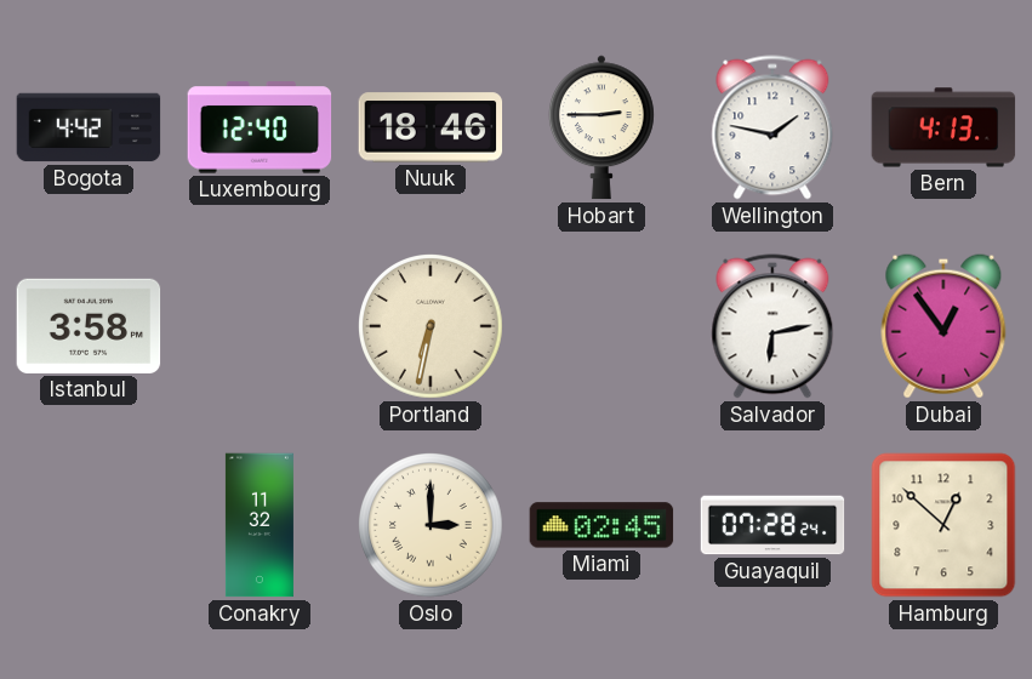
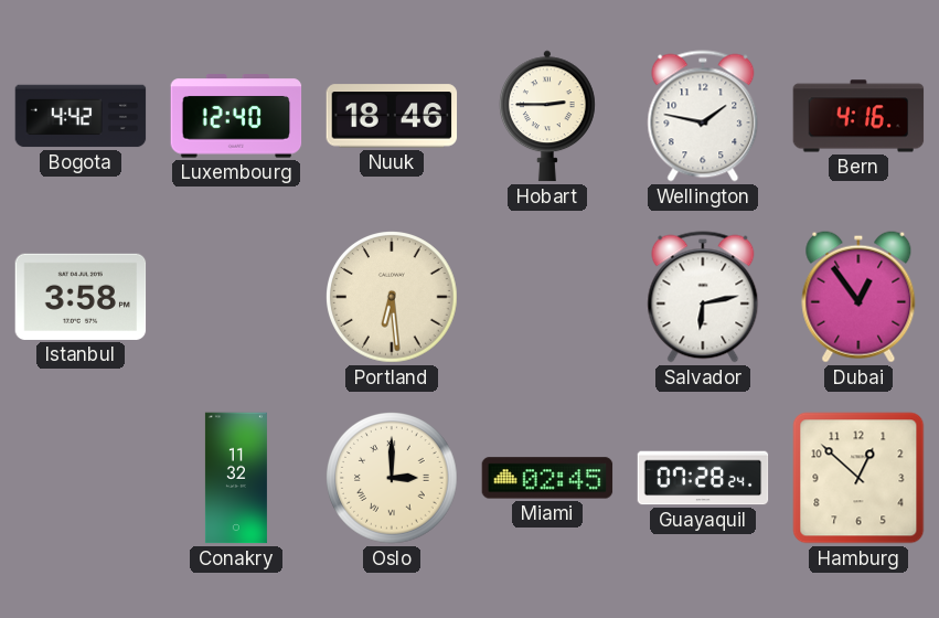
Bern: 4:13 -> 4:16 (858, 116)
Portland: 6:32 -> 6:29 (393, 298)
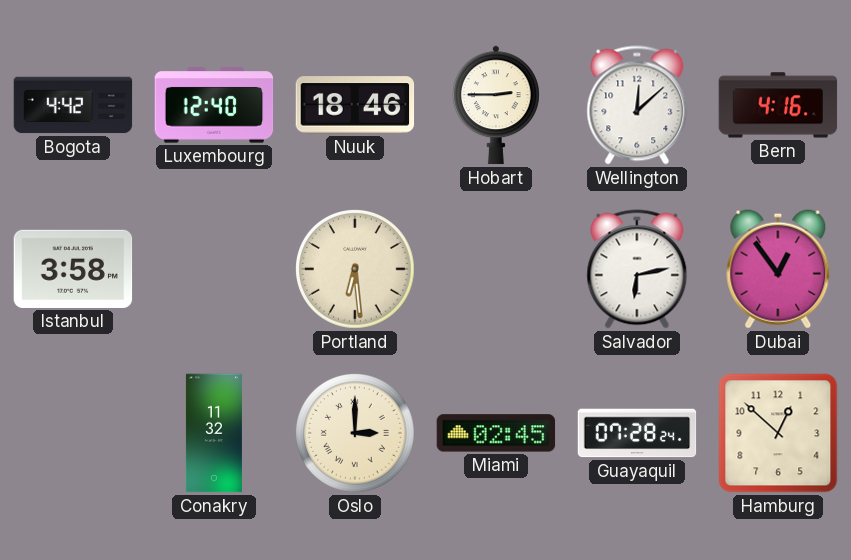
Wellington: 1:47 -> 12:08 (637, 105)
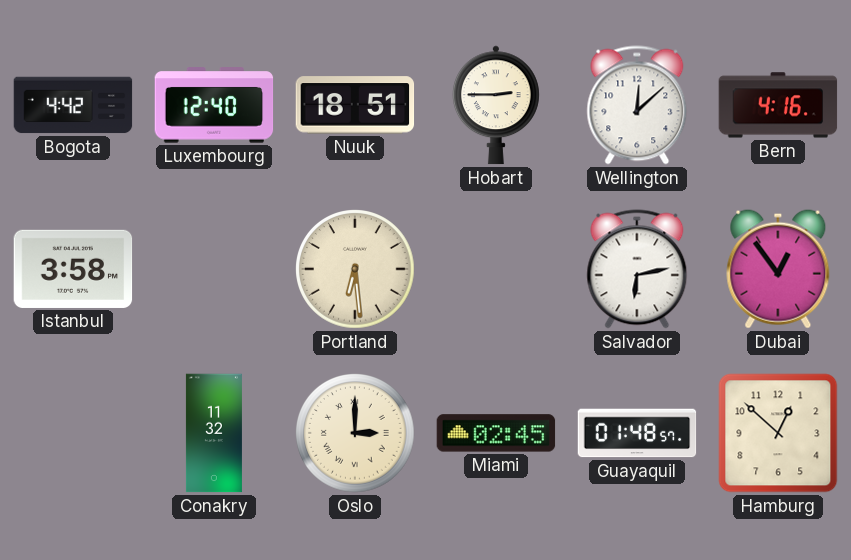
Nuuk: 18:46 -> 18:51 (355, 105)
Guayaquil: 07:28 -> 01:48 (637, 433)
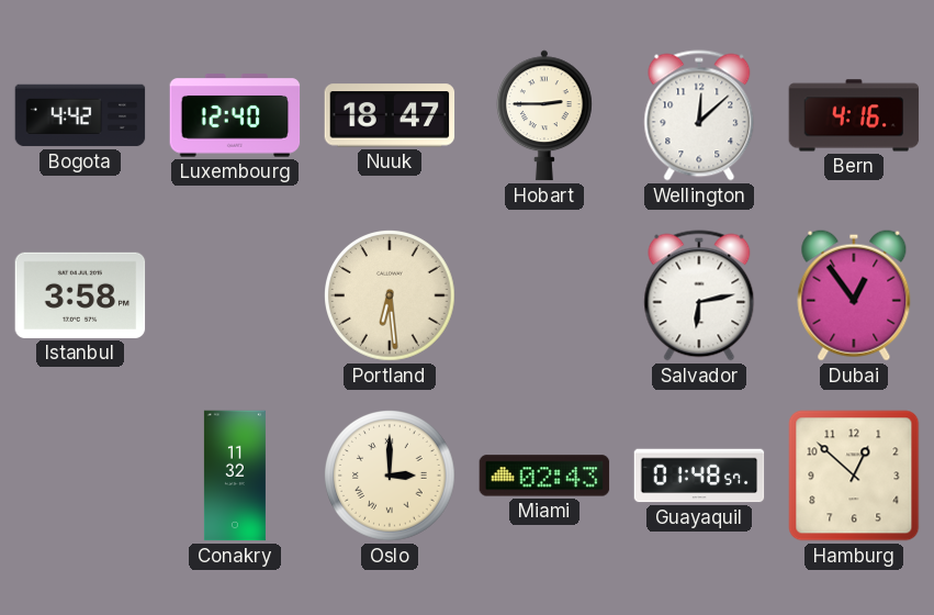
Nuuk: 18:51 -> 18:47 (390, 115)
Miami: 02:45 -> 02:43 (544, 476)
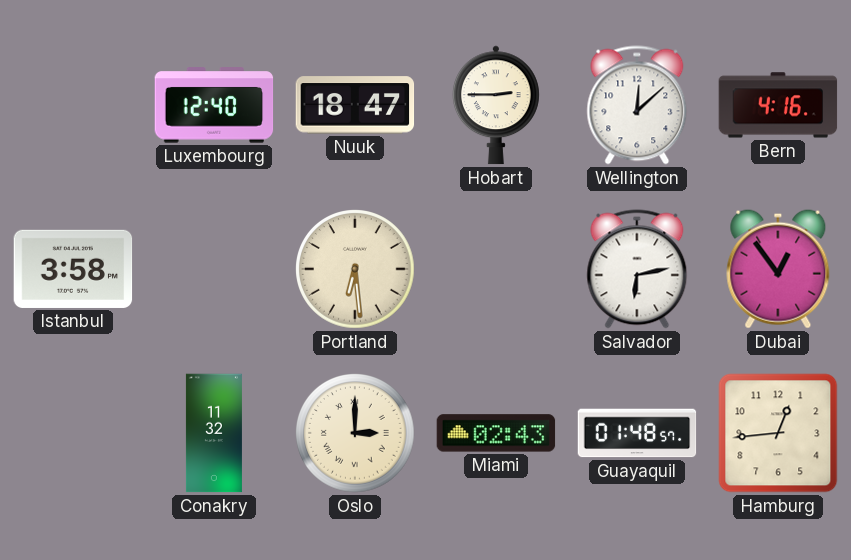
Bogota: 4:42 -> none (80, 115)
Hamburg: 12:52 -> 12:44 (778, 433)
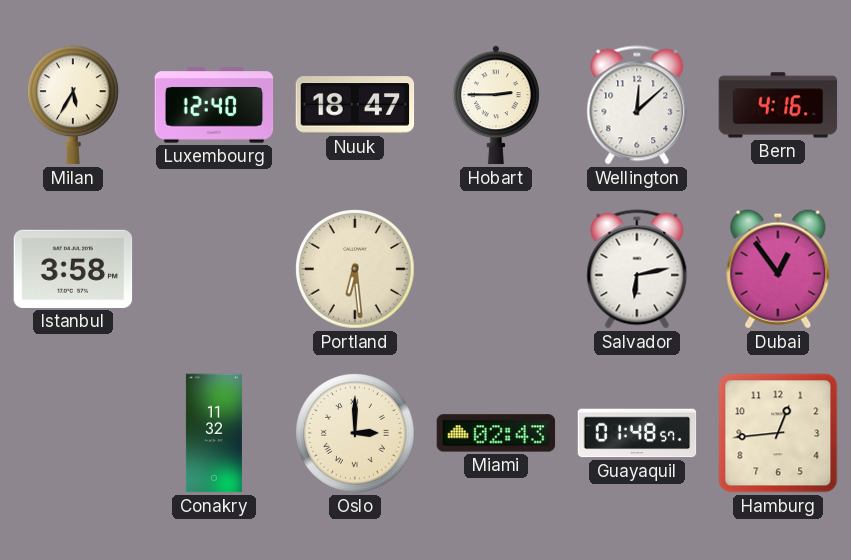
Milan: none -> 5:35 (73, 105)
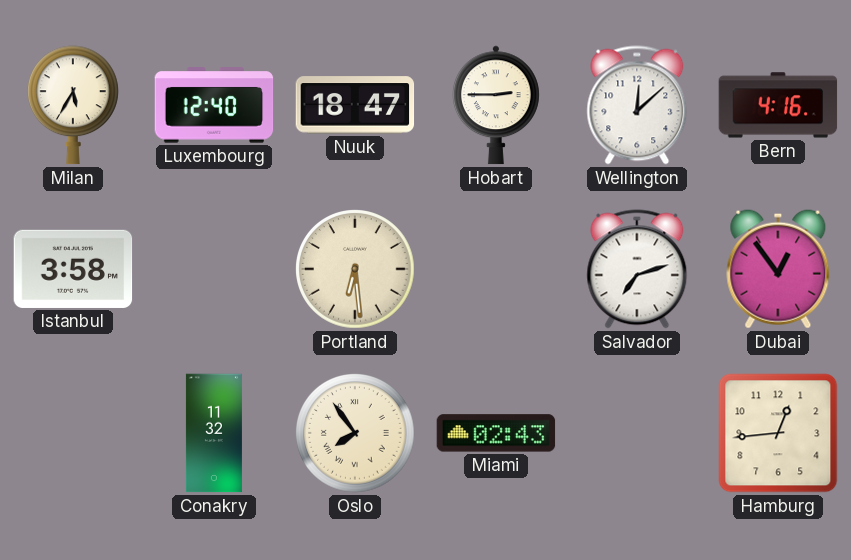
Salvador: 6:13 -> 7:12 (637, 269)
Oslo: 3:00 -> 7:54 (356, 434)
Guayaquil: 01:48 -> none (637, 433)
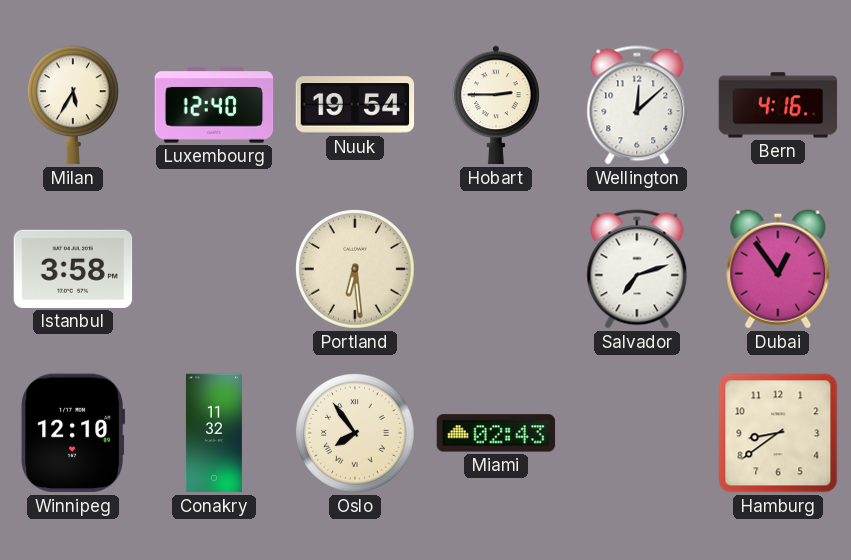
Nuuk: 18:47 -> 19:54 (355, 105)
Winnipeg: none -> 12:10 (73, 433)
Hamburg: 12:44 -> 8:39 (778, 433)
